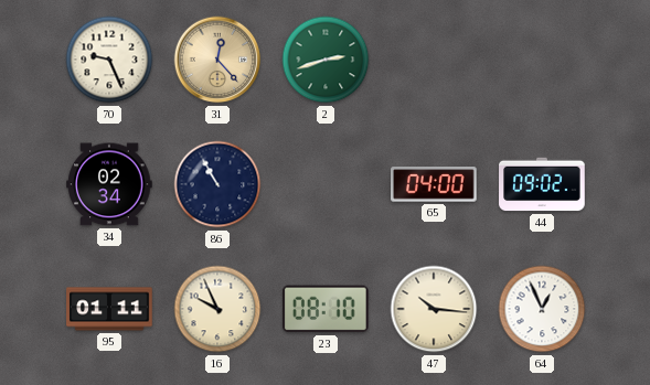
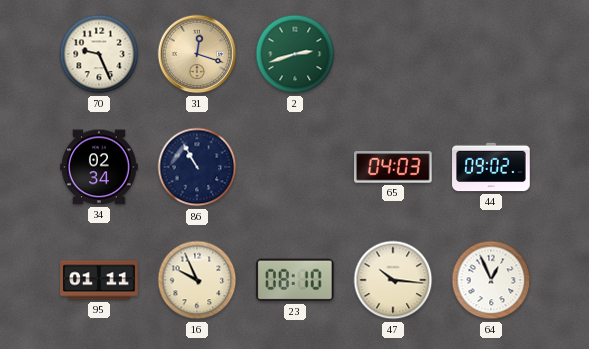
31: 12:23 -> 12:18 (197, 54)
65: 04:00 -> 04:03 (393, 167)
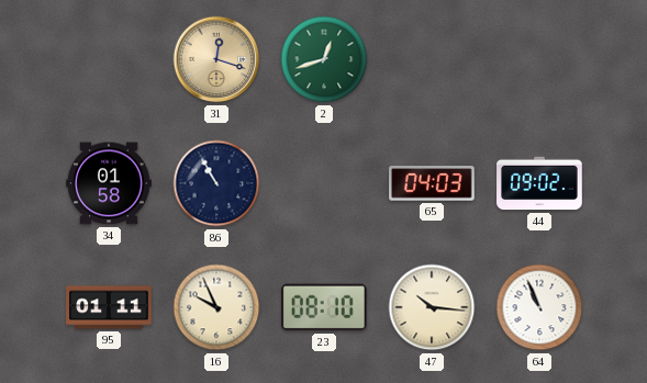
70: 9:26 -> none (99, 54)
2: 2:42 -> 12:42 (324, 59)
34: 02:34 -> 01:58 (109, 183)
64: 12:56 -> 10:56 (539, 307)
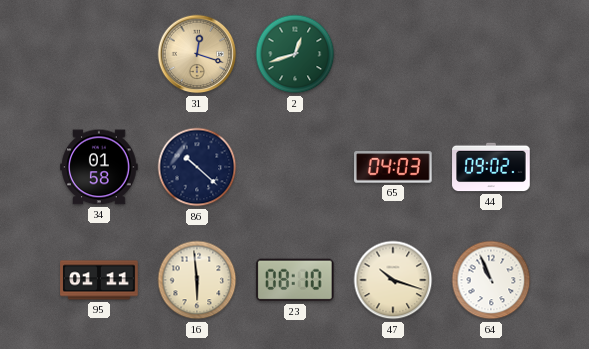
86: 10:55 -> 10:22 (197, 167)
16: 9:56 -> 5:59 (197, 280)
47: 10:16 -> 10:18 (393, 280)
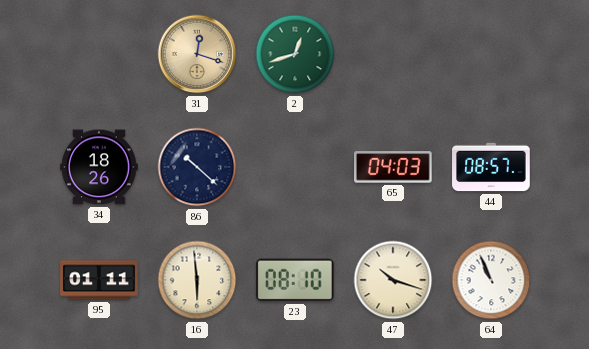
34: 01:58 -> 18:26 (99, 167)
44: 09:02 -> 08:57 (491, 167)
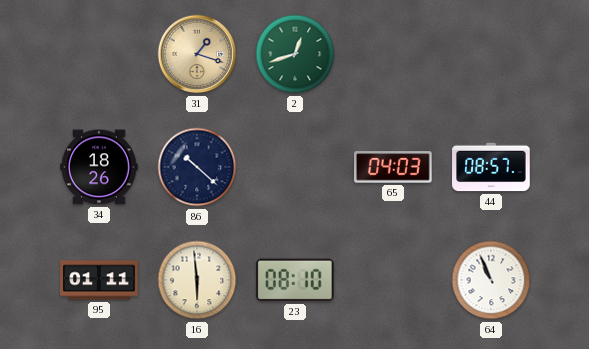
31: 12:18 -> 1:18 (197, 54)
47: 10:18 -> none (393, 280)
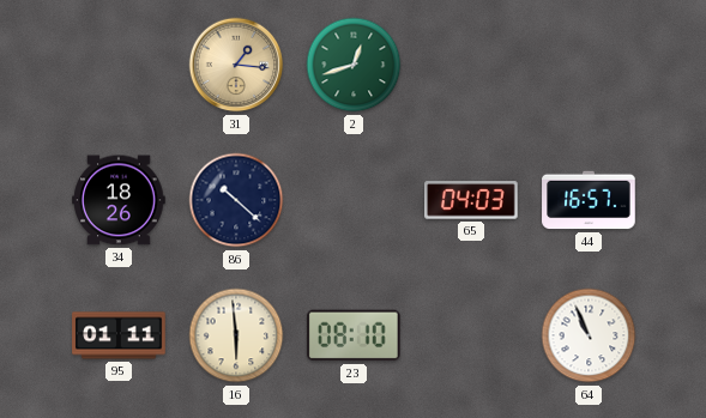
31: 1:18 -> 1:16 (236, 65)
44: 08:57 -> 16:57 (589, 200)
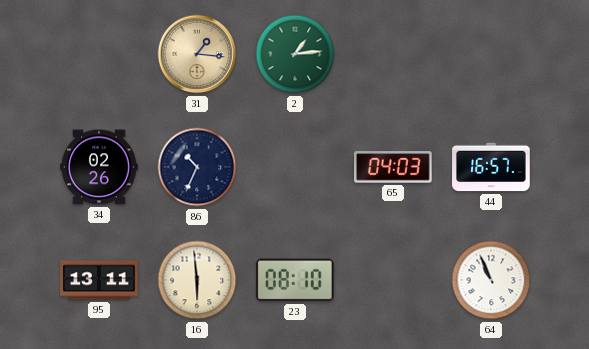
2: 12:42 -> 1:14 (295, 54)
34: 18:26 -> 02:26 (99, 167)
86: 10:22 -> 10:34 (197, 167)
95: 01:11 -> 13:11 (99, 280)
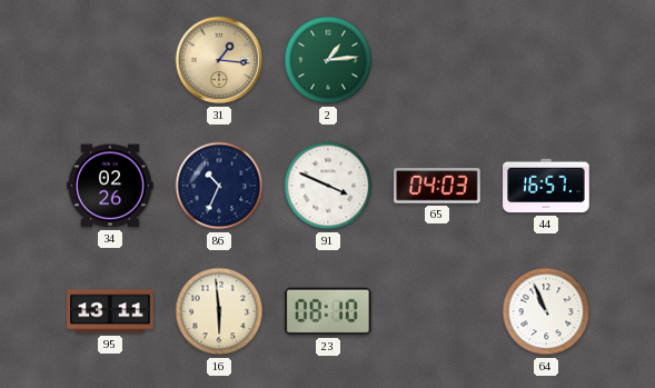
91: none -> 3:49 (328, 186)
